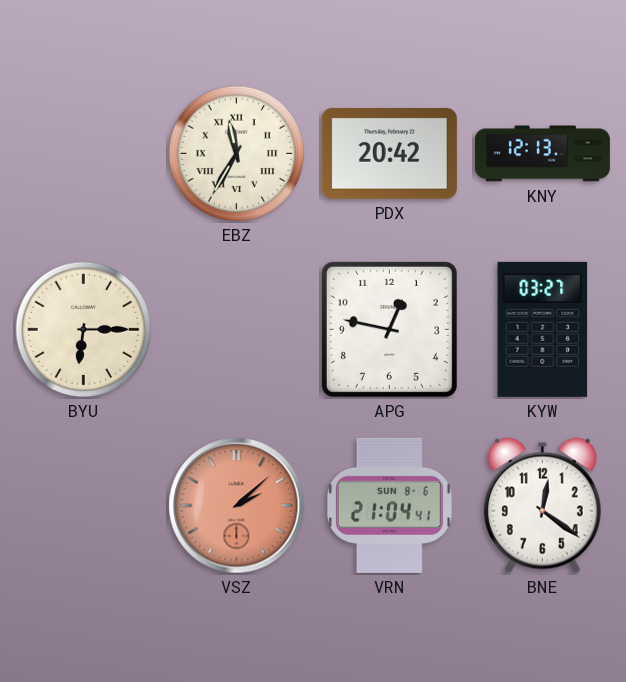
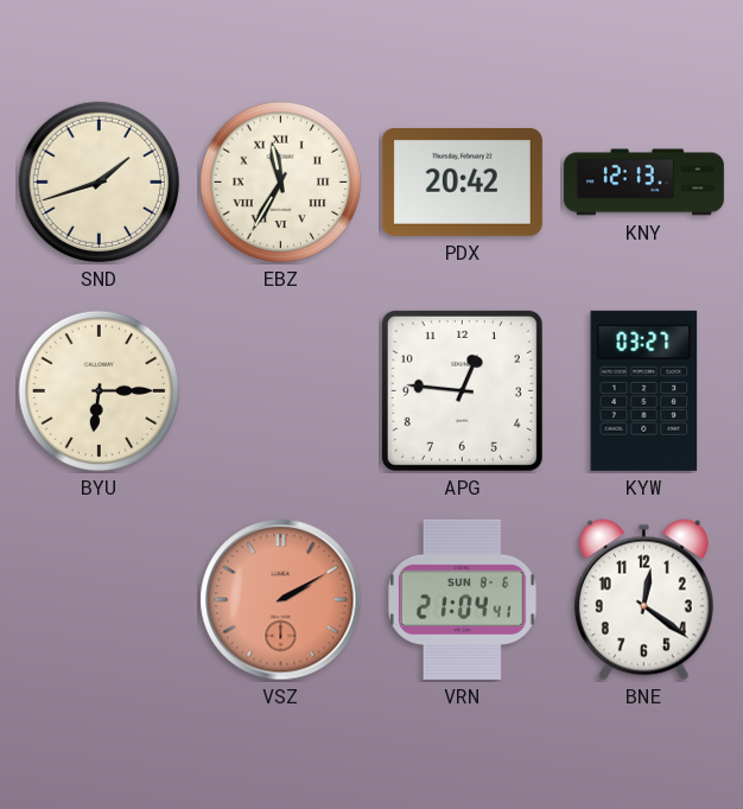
SND: none -> 1:42 (100, 183)
APG: 12:47 -> 12:46 (462, 390)
VSZ: 2:08 -> 2:10 (281, 600)
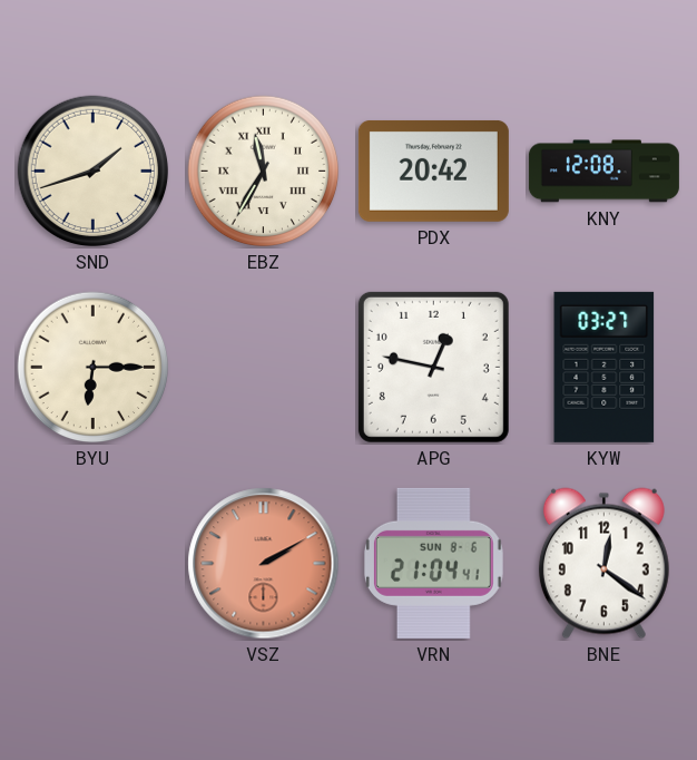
KNY: 12:13 -> 12:08 (603, 172)
APG: 12:46 -> 12:47 (433, 367)
